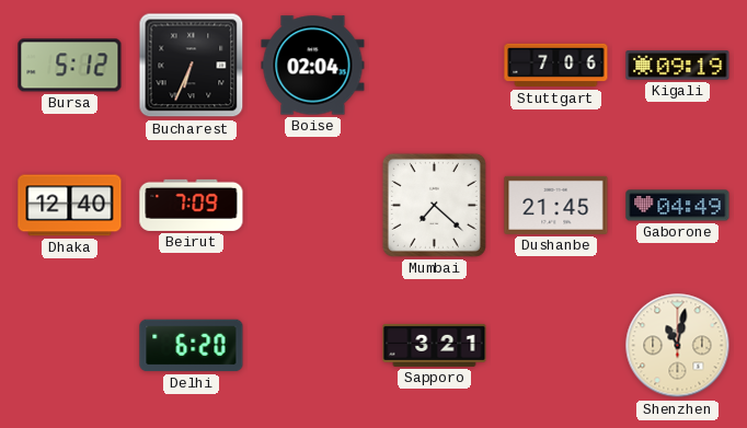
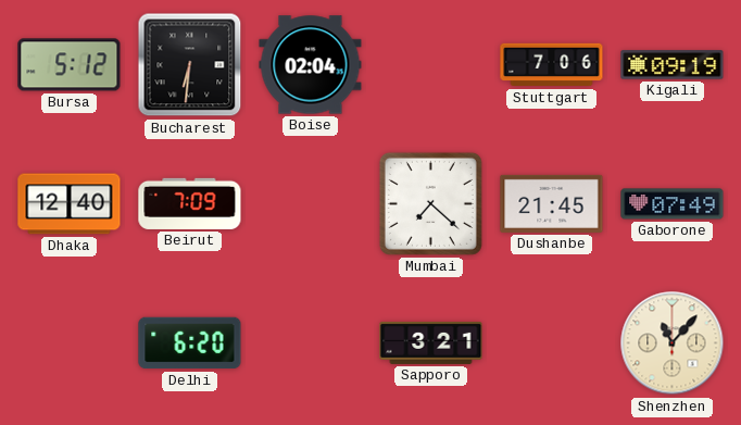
Bucharest: 6:34 -> 6:31 (190, 65)
Gaborone: 04:49 -> 07:49 (673, 204)
Shenzhen: 11:02 -> 11:07 (673, 343)
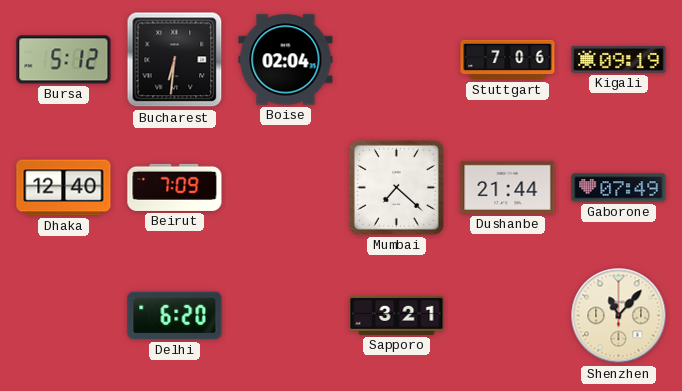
Dushanbe: 21:45 -> 21:44 (508, 187)
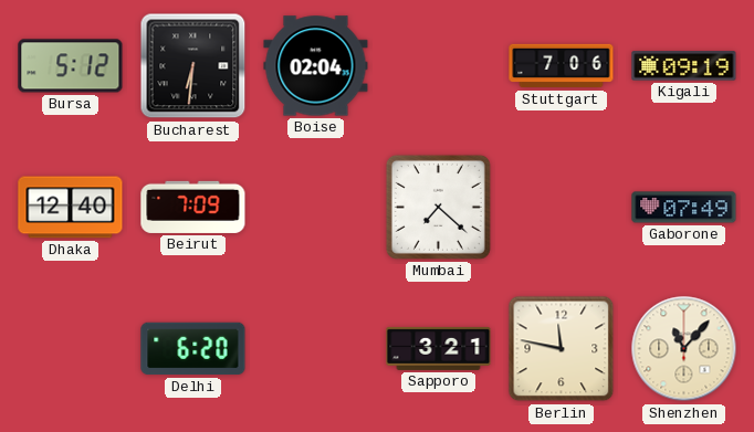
Dushanbe: 21:44 -> none (508, 187)
Berlin: none -> 11:47 (562, 349)
